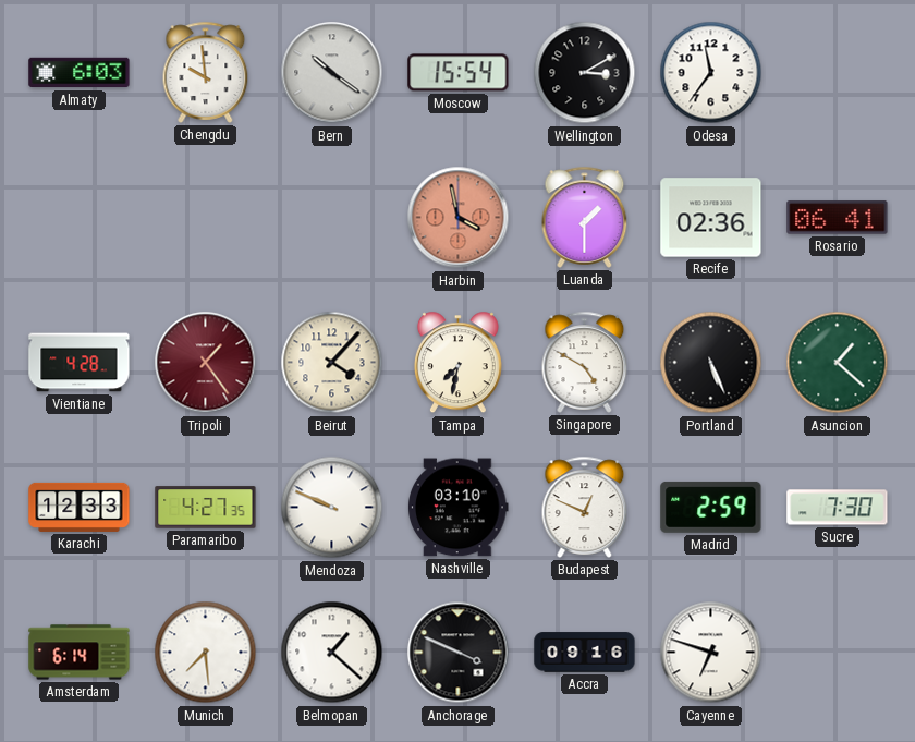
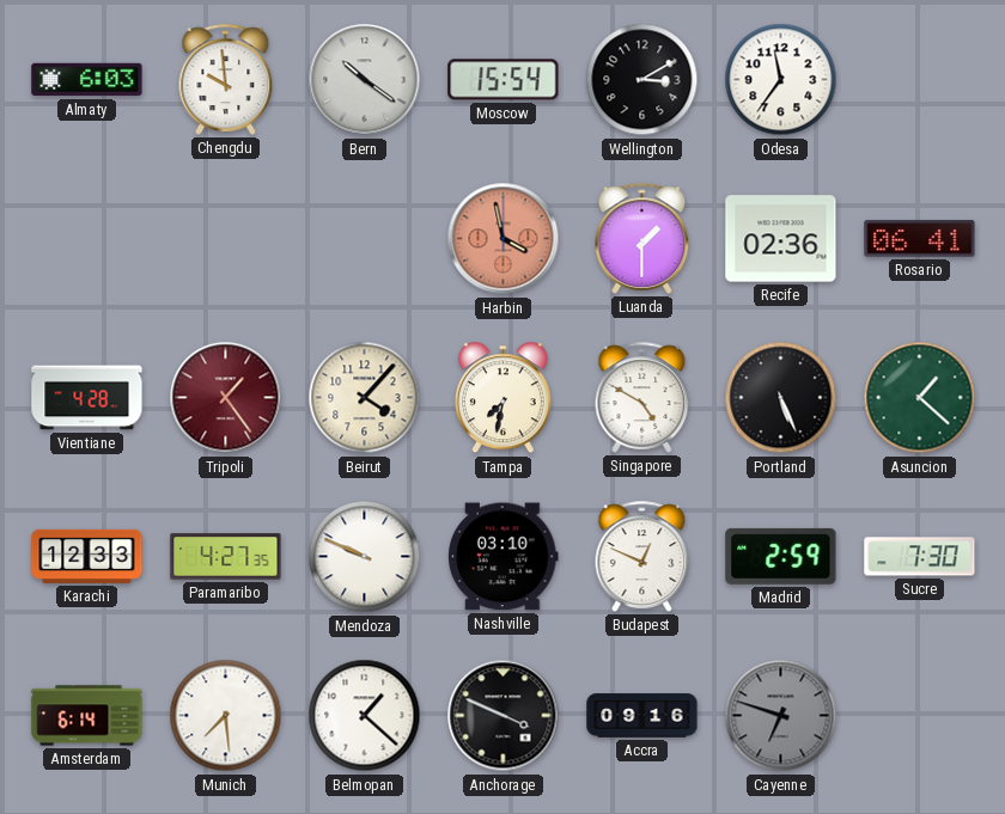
Cayenne dial: white -> grey (781, 716)
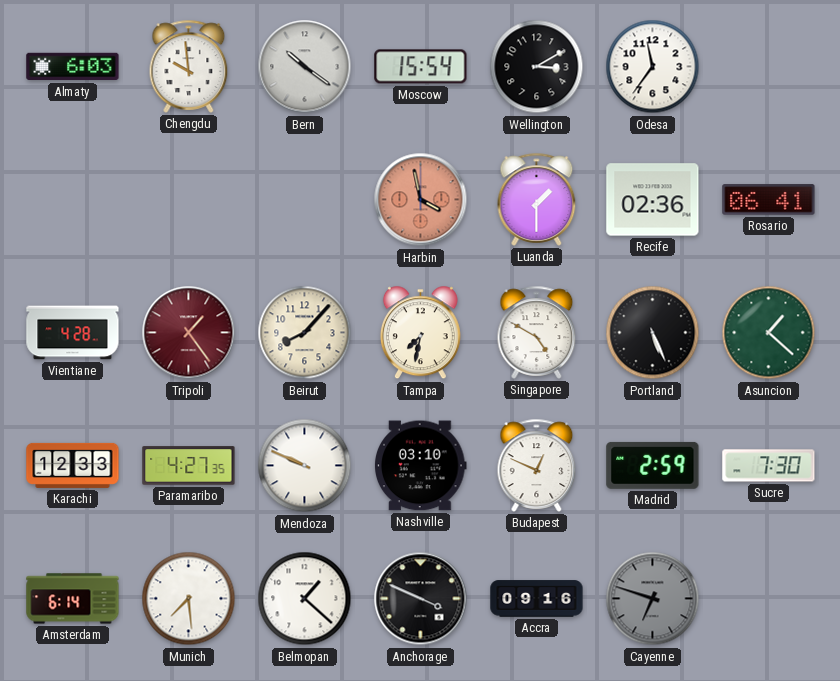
Beirut: 4:07 -> 8:07 (305, 333)
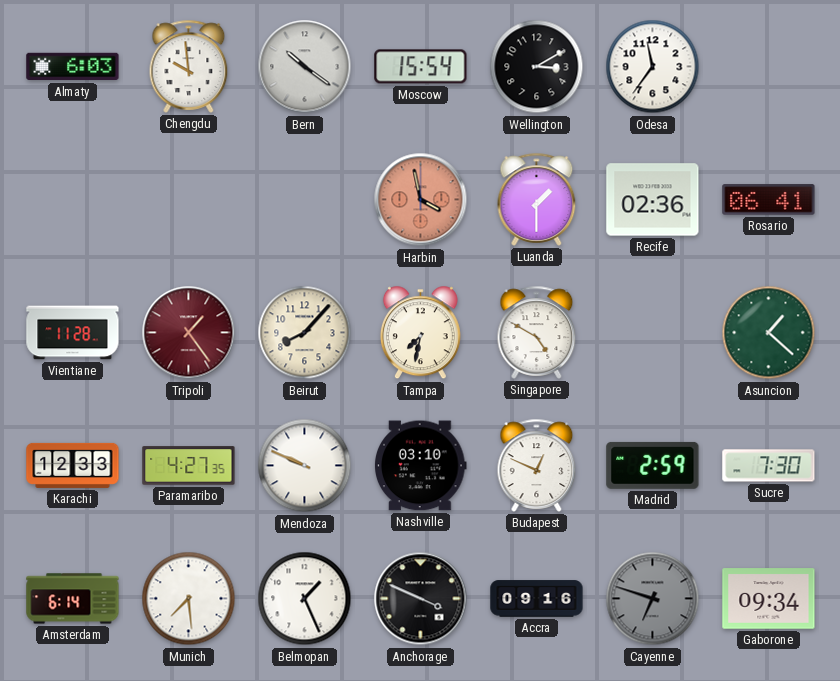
Vientiane: 4:28 -> 11:28 (73, 333)
Portland: 5:26 -> none (653, 333)
Belmopan: 1:22 -> 1:26 (305, 599)
Gaborone: none -> 09:34 (769, 599)
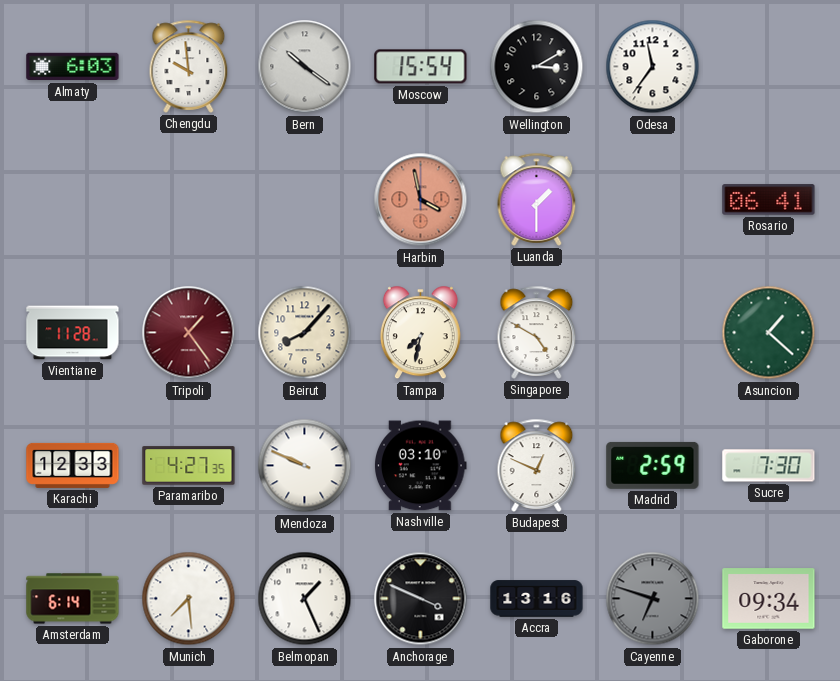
Recife: 02:36 -> none (653, 200)
Accra: 09:16 -> 13:16 (537, 599)
